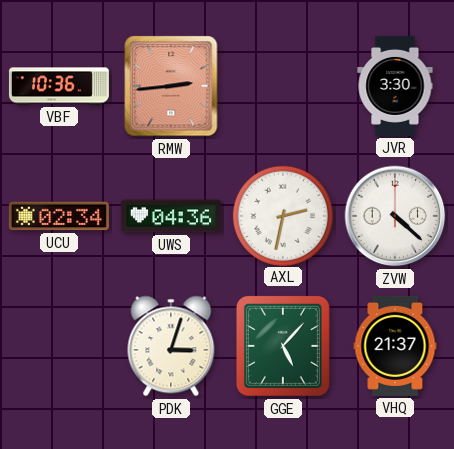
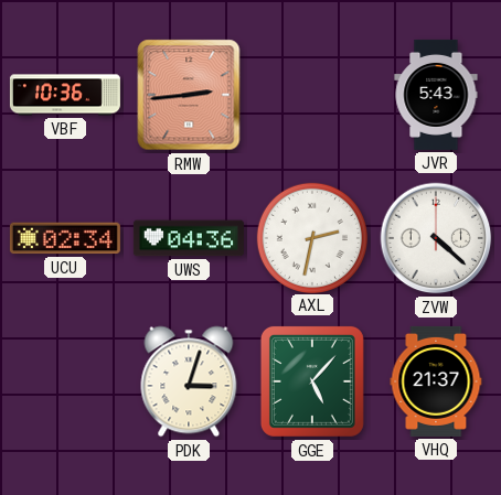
JVR: 3:30 -> 5:43 (436, 95)
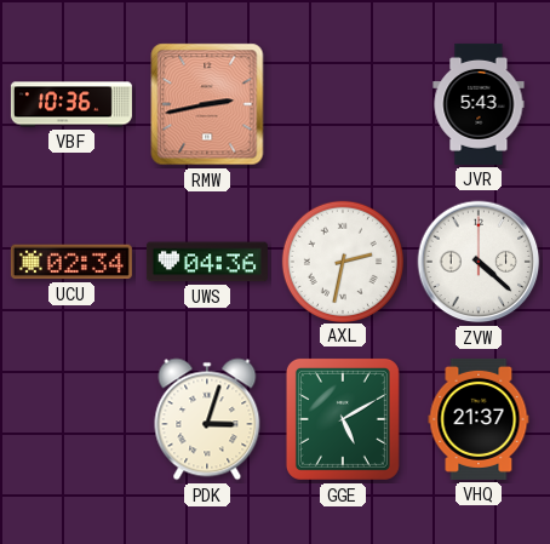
RMW: 2:44 -> 2:43 (207, 104)
GGE: 5:07 -> 5:10 (343, 419)
